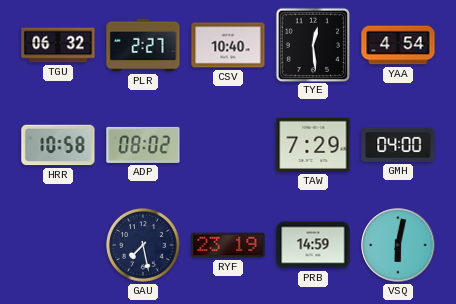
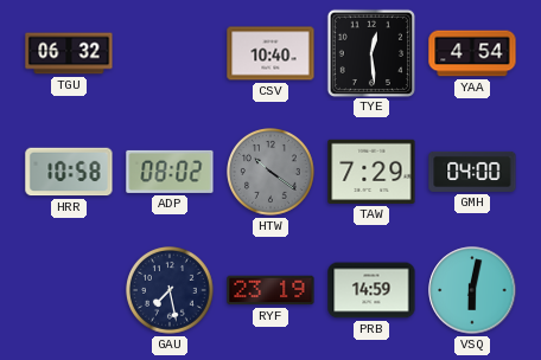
PLR: 2:27 -> none (143, 45)
HTW: none -> 10:21 (272, 173)
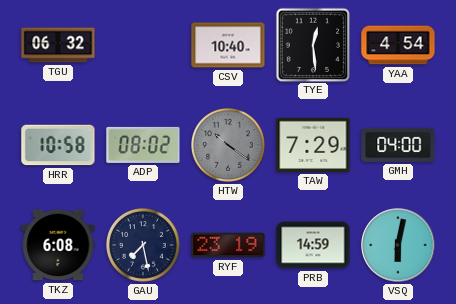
TKZ: none -> 6:08 (58, 245)
